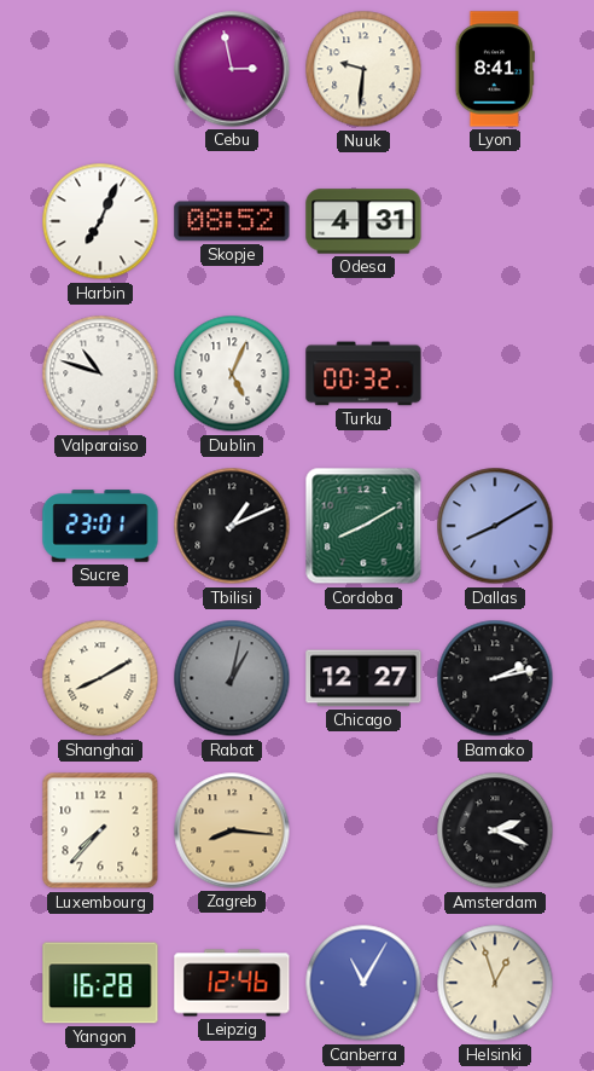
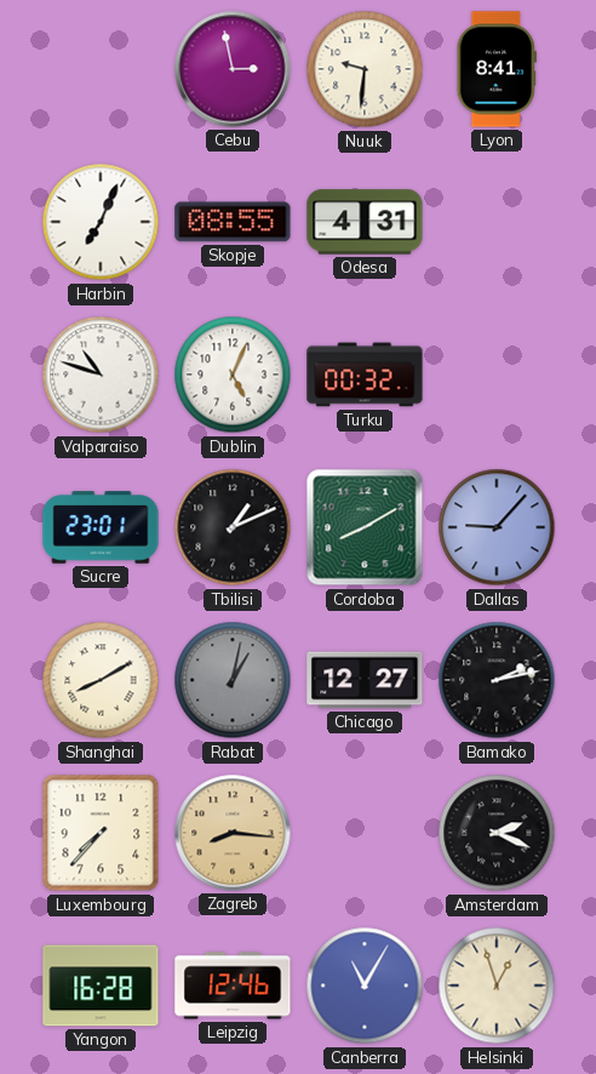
Skopje: 08:52 -> 08:55 (233, 222)
Dallas: 8:10 -> 9:07 (497, 527)
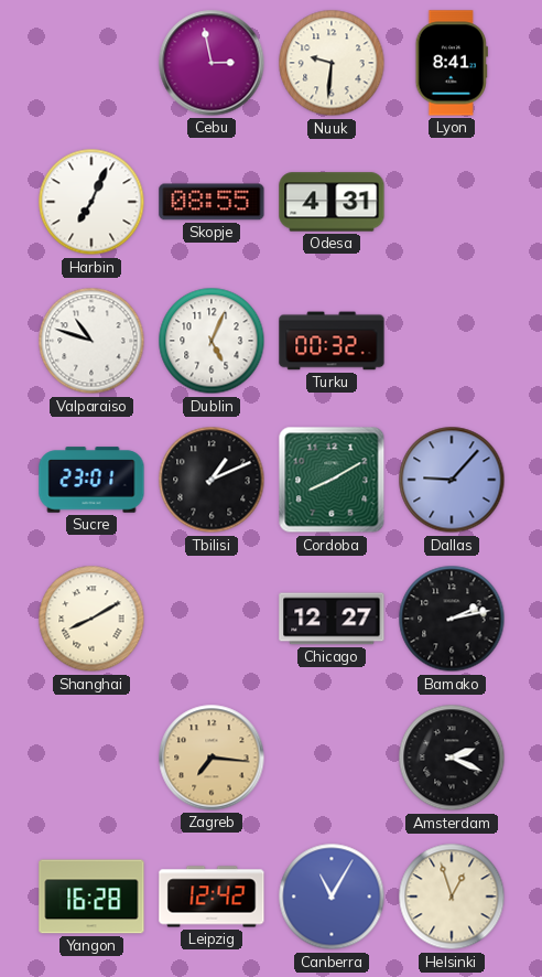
Rabat: 1:02 -> none (233, 680)
Luxembourg: 7:37 -> none (101, 833)
Zagreb: 8:16 -> 7:16 (212, 758)
Leipzig: 12:46 -> 12:42 (212, 897)
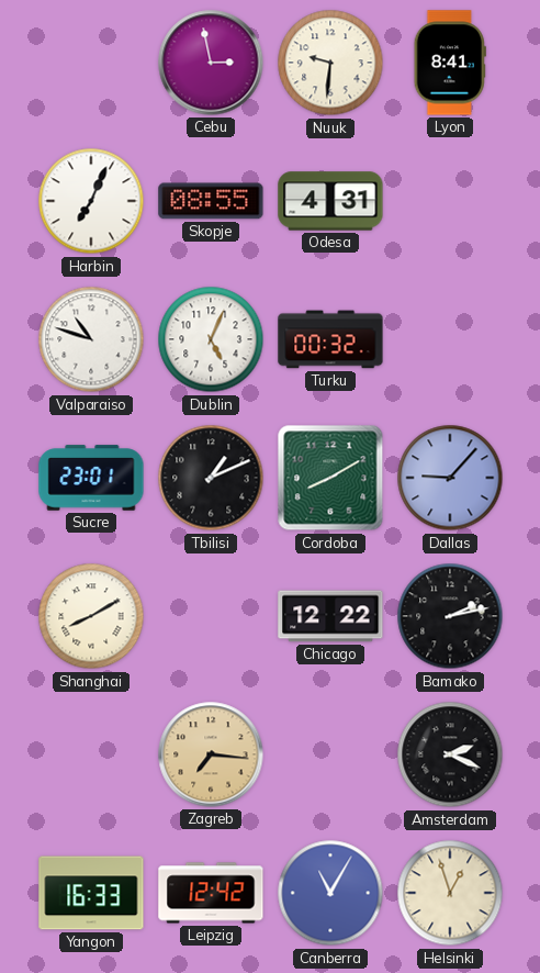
Chicago: 12:27 -> 12:22 (330, 616)
Yangon: 16:28 -> 16:33 (91, 893)
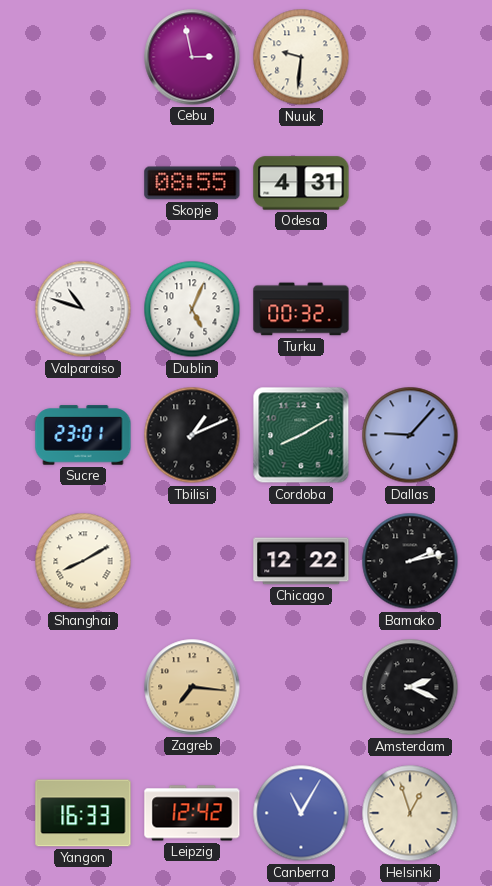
Lyon: 8:41 -> none (450, 63)
Harbin: 7:04 -> none (91, 201)
